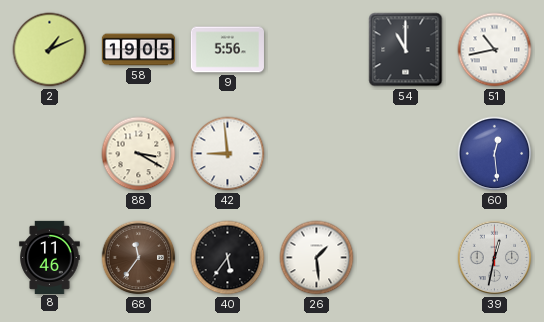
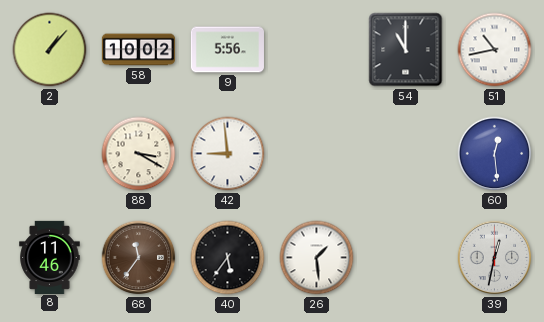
2: 1:11 -> 1:07 (50, 50)
58: 19:05 -> 10:02 (138, 50)
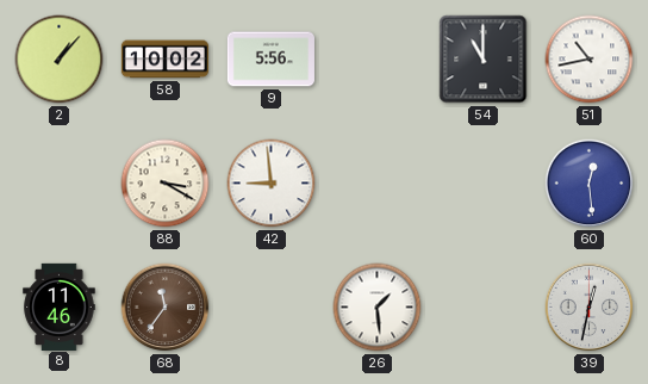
40: 5:36 -> none (228, 258)
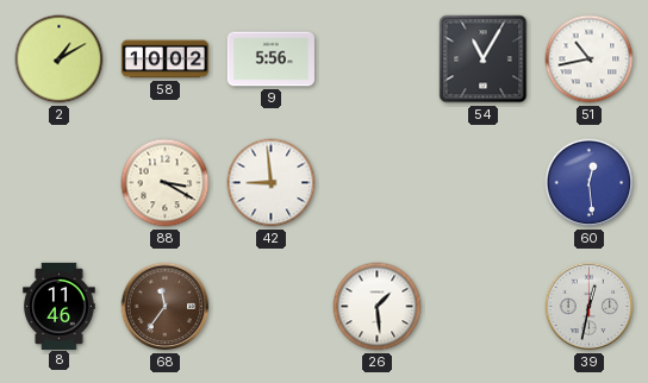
2: 1:07 -> 1:10 (60, 59)
54: 11:00 -> 11:05 (484, 59)
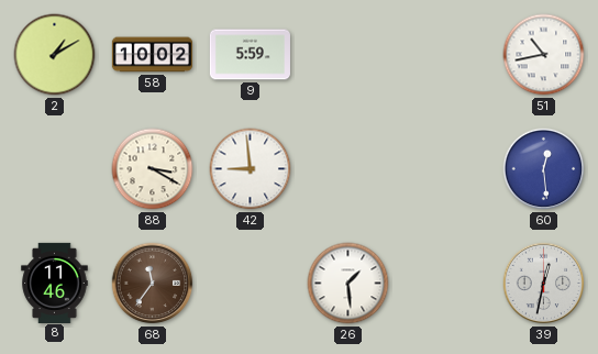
9: 5:56 -> 5:59 (250, 55)
54: 11:05 -> none (484, 59)
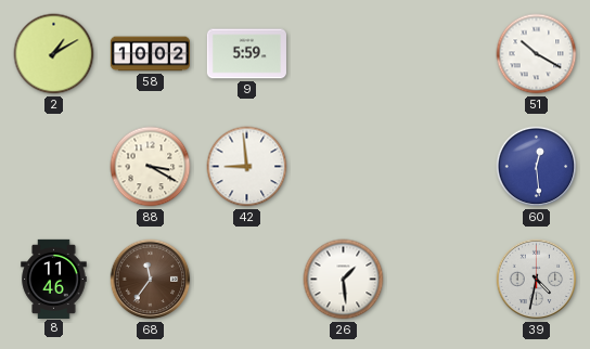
51: 10:43 -> 10:20 (537, 54)
39: 12:32 -> 4:32 (537, 280)
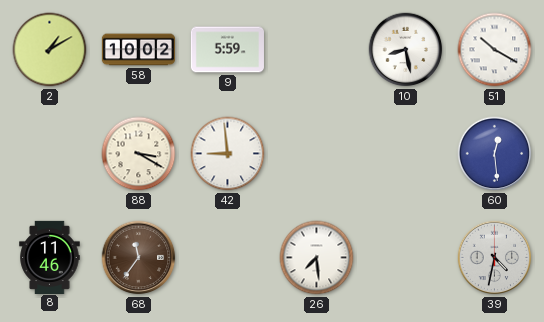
10: none -> 8:28 (406, 50)
26: 1:29 -> 7:29 (317, 258)
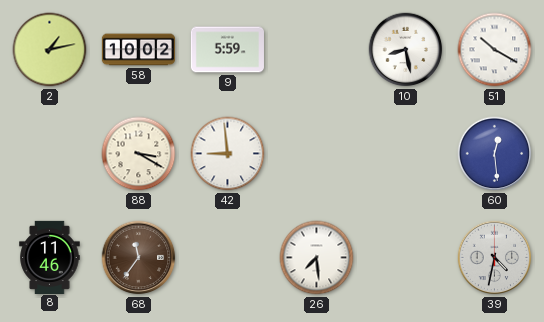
2: 1:10 -> 1:13 (50, 50)
